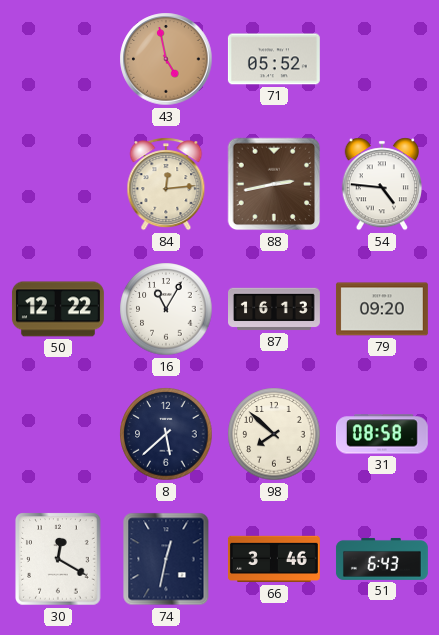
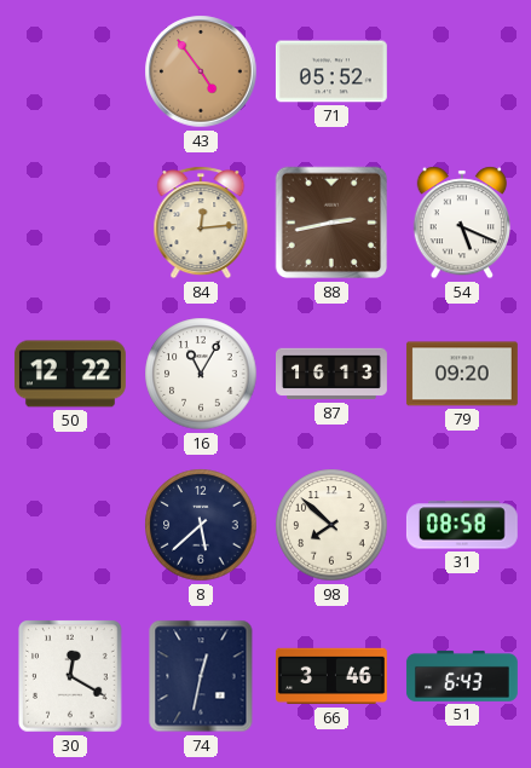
43: 4:58 -> 4:54 (201, 71)
54: 4:46 -> 5:19 (461, 223)
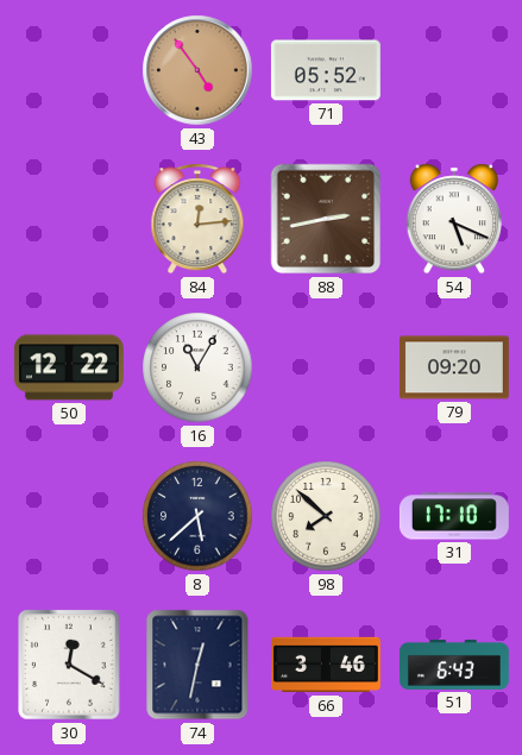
87: 16:13 -> none (333, 374)
31: 08:58 -> 17:10 (454, 516)
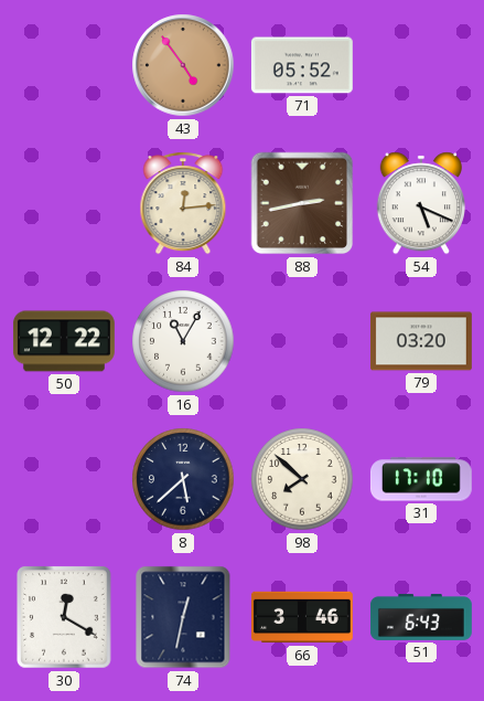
79: 09:20 -> 03:20 (421, 341)
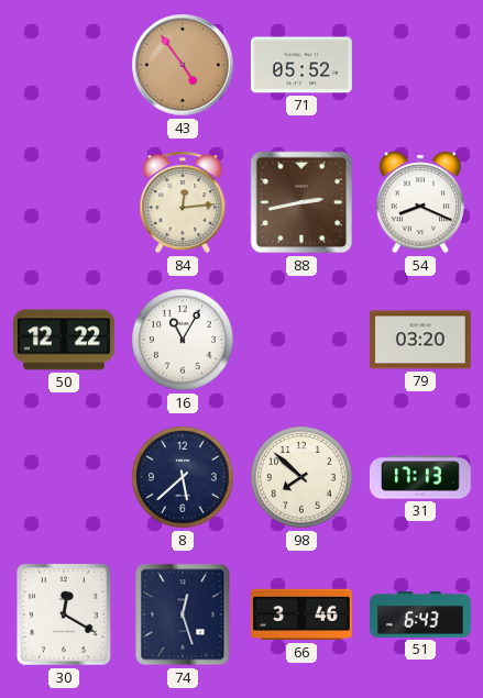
54: 5:19 -> 8:19 (419, 202)
31: 17:10 -> 17:13 (420, 477)
74: 12:32 -> 12:27 (183, 614)
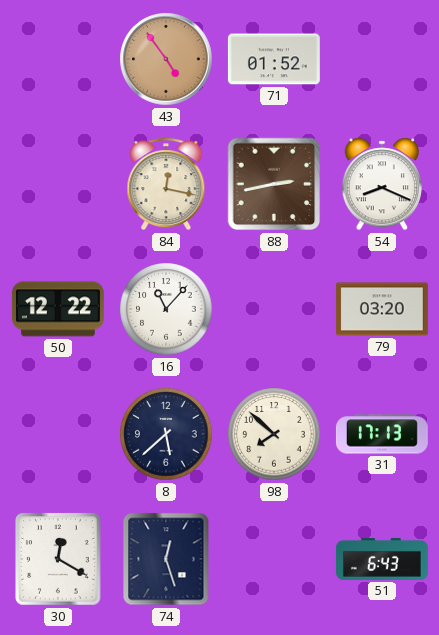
71: 05:52 -> 01:52 (274, 59)
84: 12:14 -> 12:17 (166, 184)
16: 11:05 -> 11:07 (166, 309)
66: 3:46 -> none (301, 614)
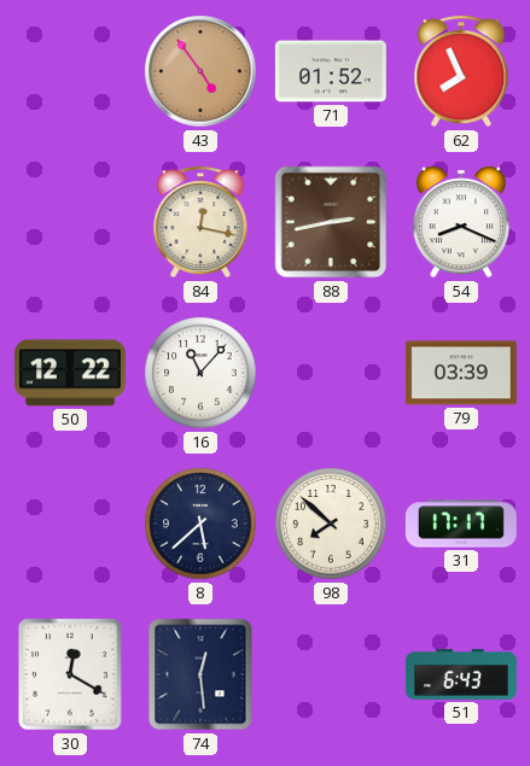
62: none -> 7:56 (461, 71)
79: 03:20 -> 03:39 (461, 373)
31: 17:13 -> 17:17 (461, 524)
74: 12:27 -> 12:29 (200, 674)
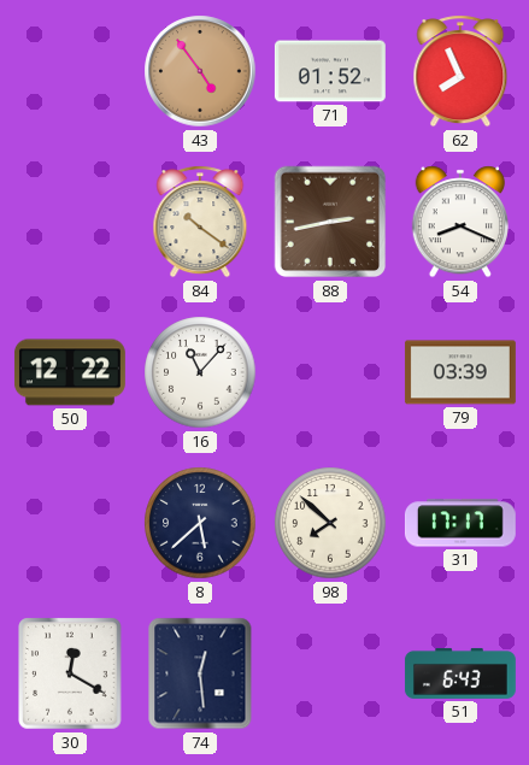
84: 12:17 -> 10:21 (200, 222)
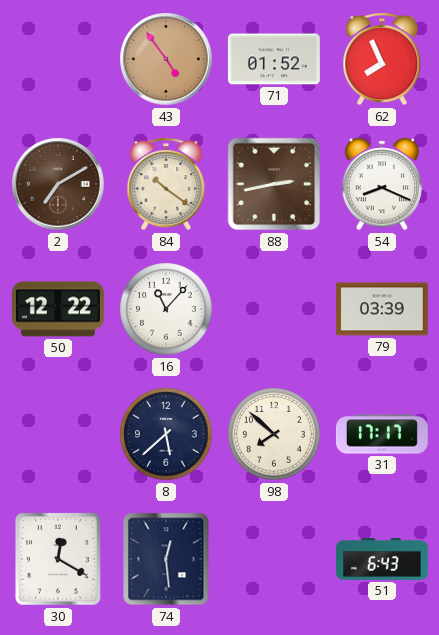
2: none -> 7:10 (58, 184)
